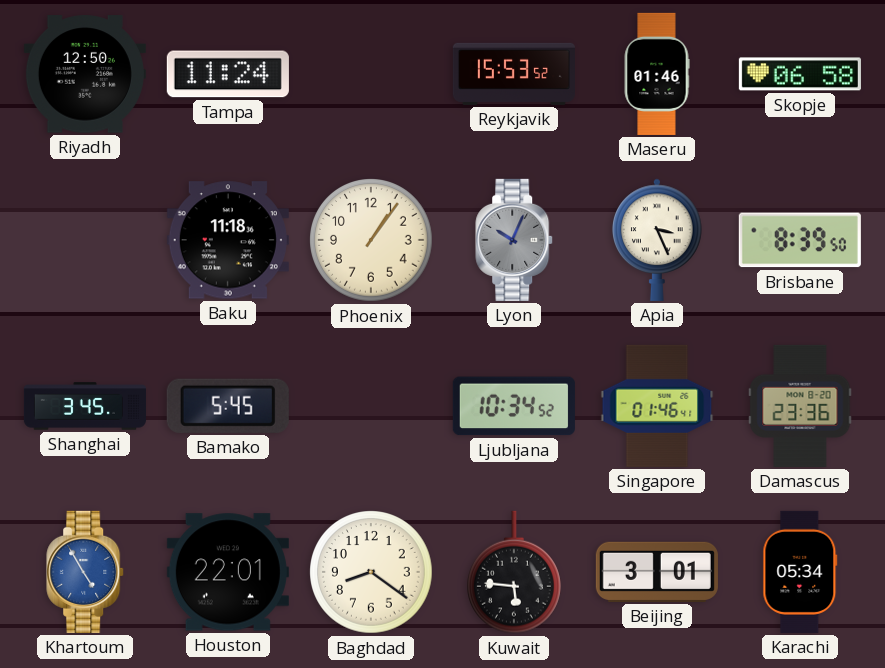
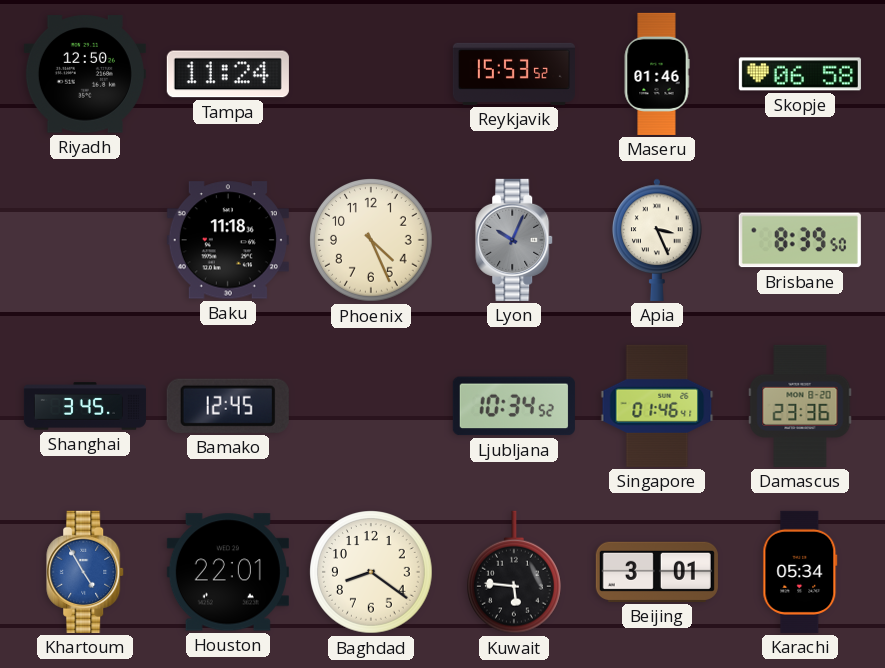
Phoenix: 1:06 -> 4:26 (372, 241)
Bamako: 5:45 -> 12:45 (228, 406)
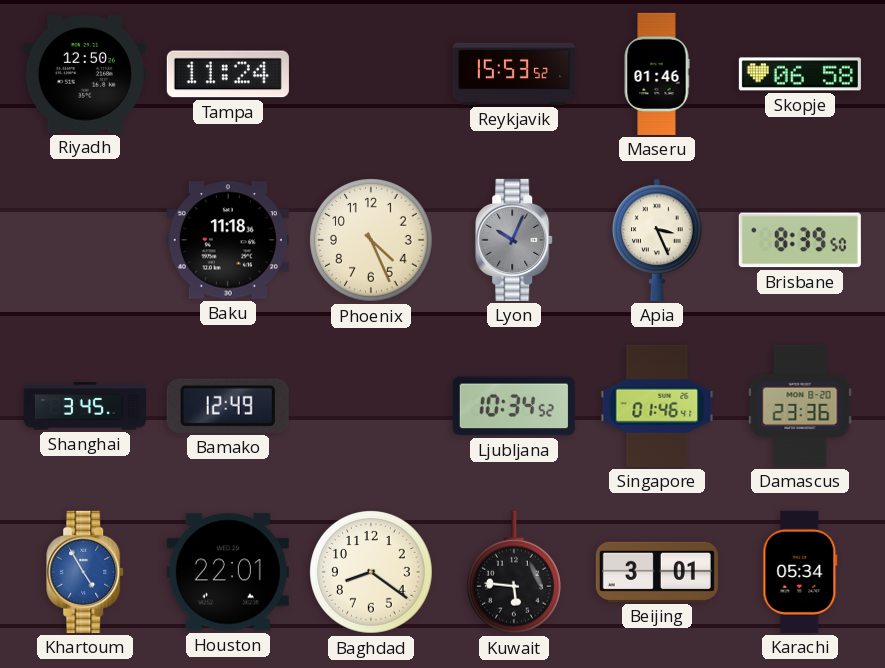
Bamako: 12:45 -> 12:49 (228, 406)
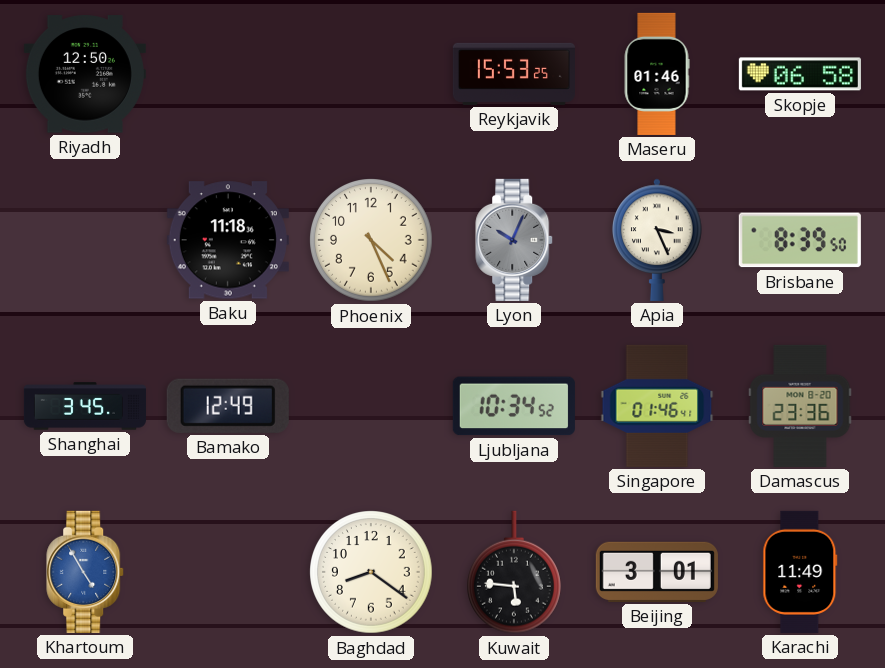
Tampa: 11:24 -> none (228, 74)
Reykjavik: 15:53:52 -> 15:53:25 (514, 74)
Houston: 22:01 -> none (228, 572)
Karachi: 05:34 -> 11:49 (800, 572)
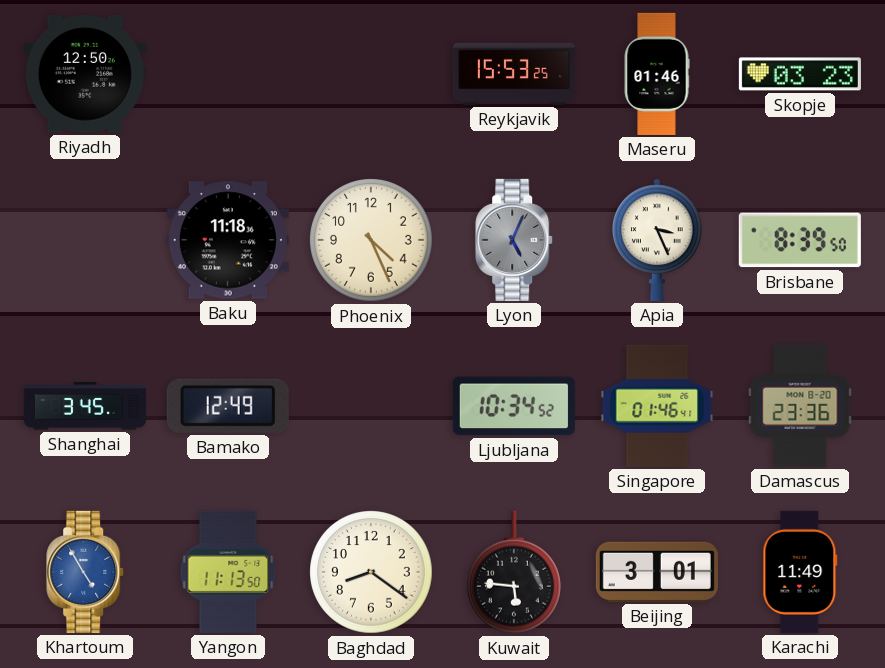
Skopje: 06:58 -> 03:23 (800, 74)
Lyon: 10:04 -> 5:04 (515, 240)
Yangon: none -> 11:13 (228, 572)
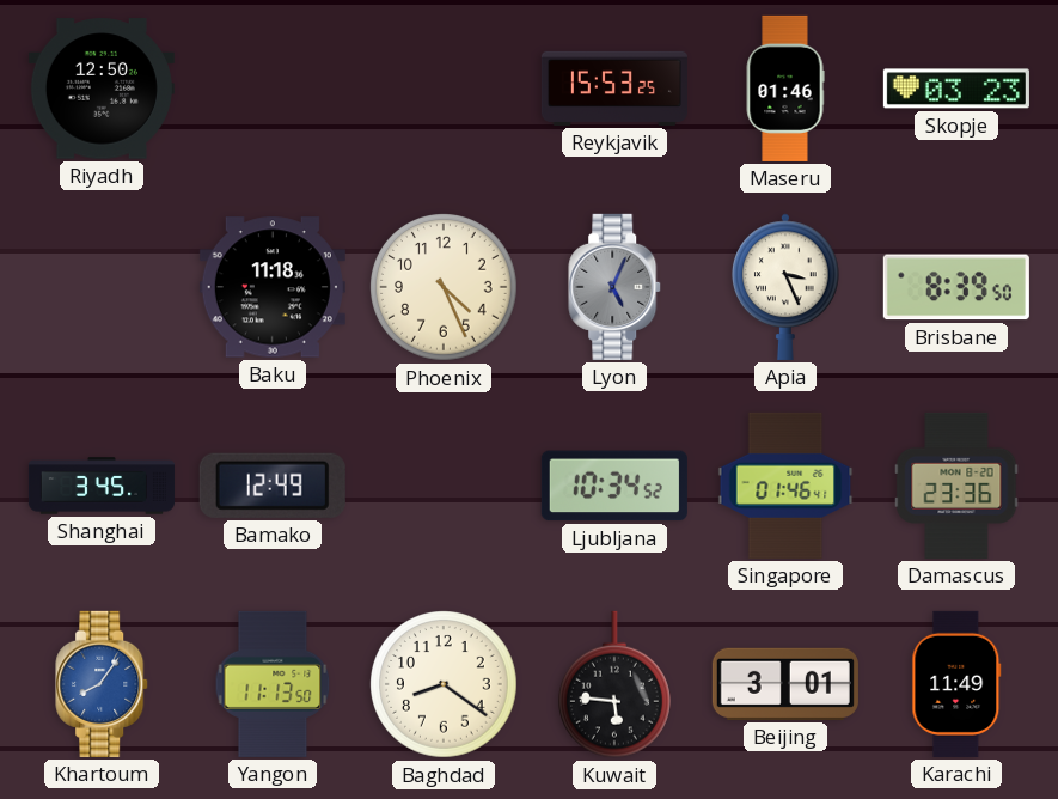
Khartoum: 4:55 -> 8:06 (103, 684)
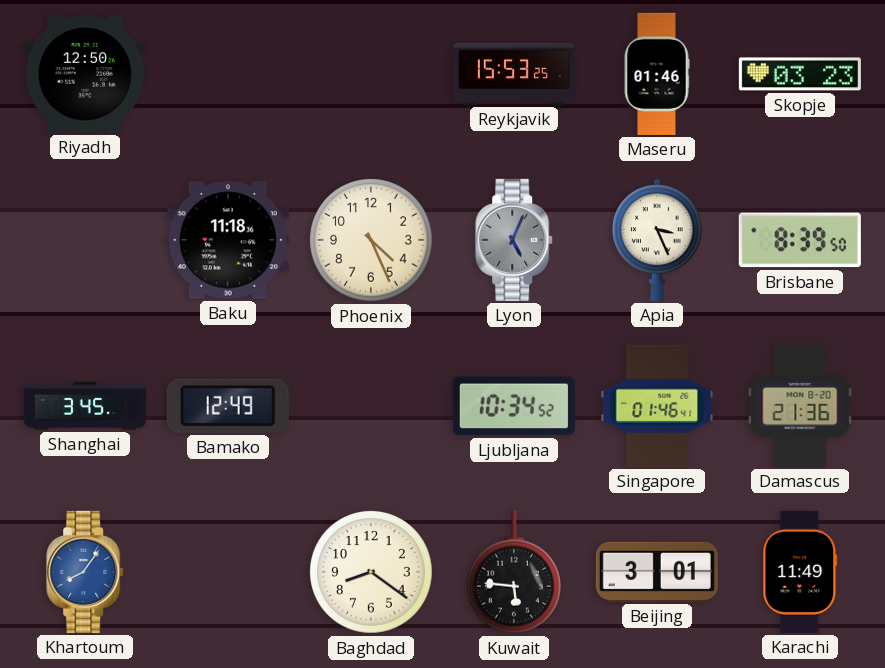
Damascus: 23:36 -> 21:36 (800, 406)
Yangon: 11:13 -> none (273, 684)
